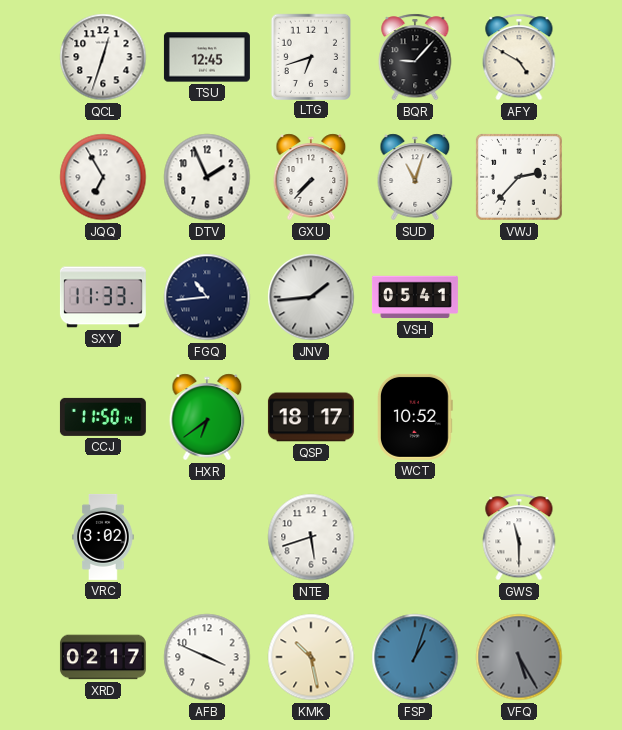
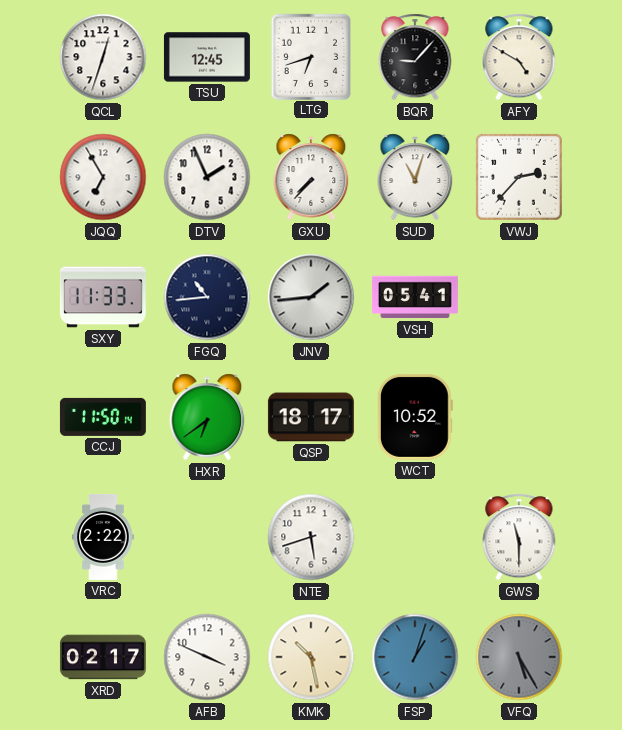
VRC: 3:02 -> 2:22 (103, 537)
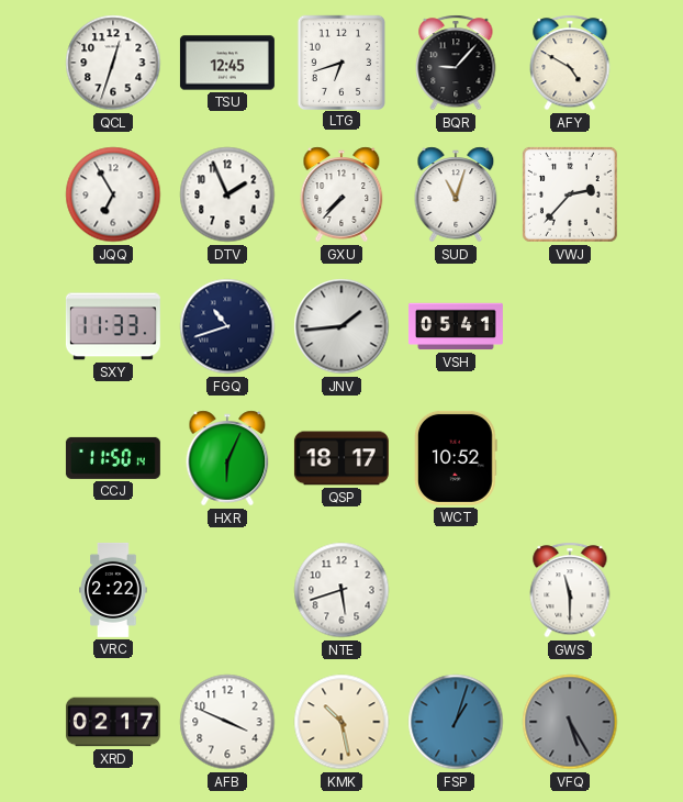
FGQ: 10:44 -> 10:42 (227, 326)
HXR: 6:39 -> 6:04 (227, 458)
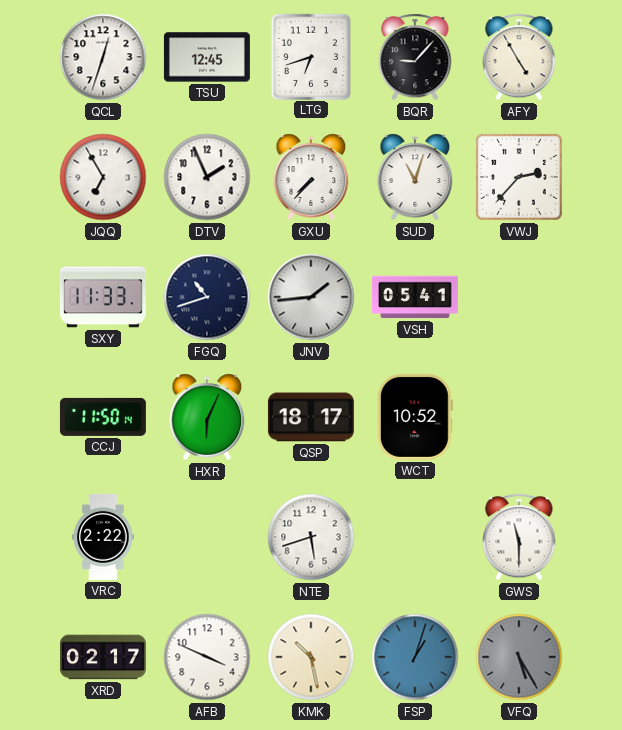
AFY: 4:50 -> 4:55 (519, 57)
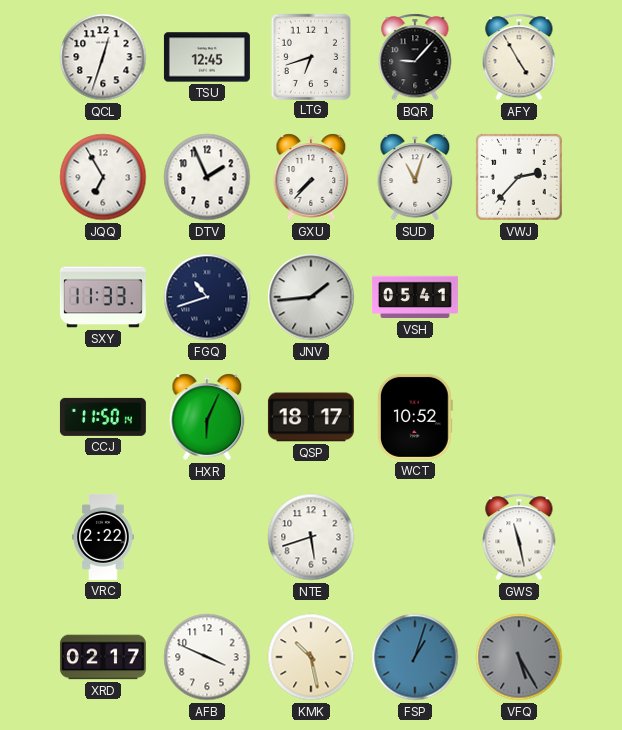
GWS: 11:30 -> 11:28 (519, 537)
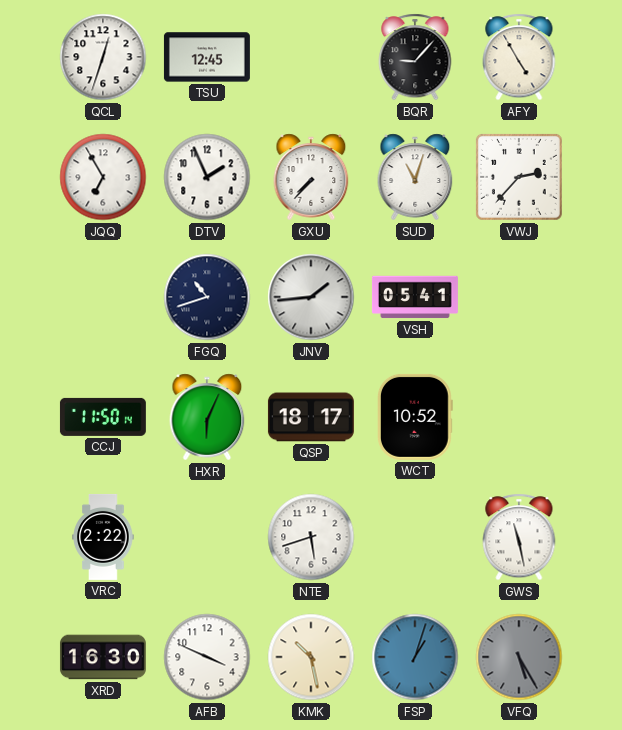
LTG: 6:42 -> none (310, 56)
SXY: 11:33 -> none (103, 297)
XRD: 02:17 -> 16:30 (103, 657)
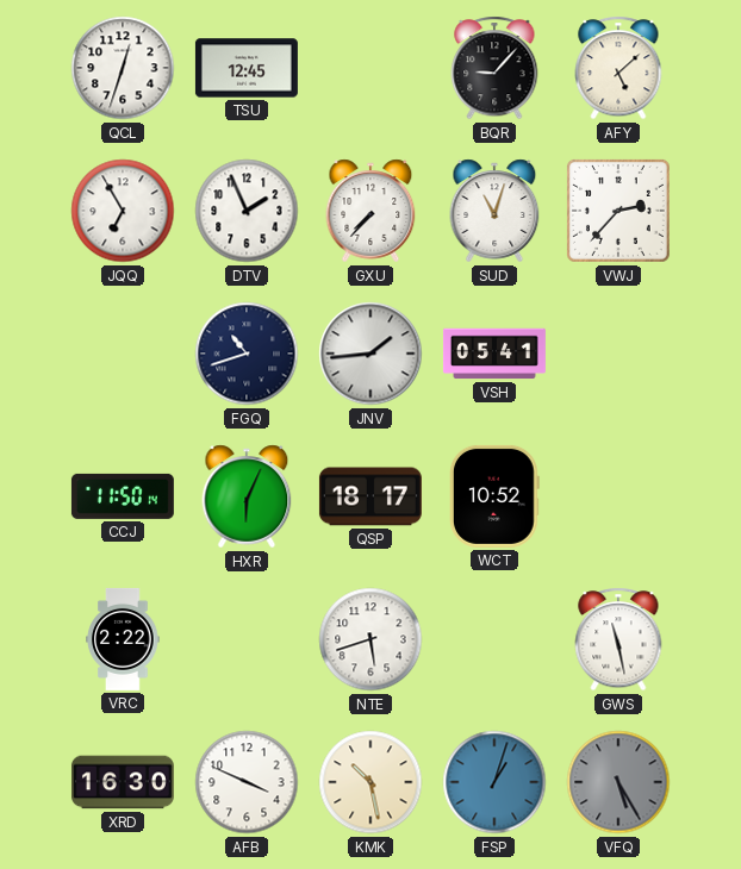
AFY: 4:55 -> 5:08 (618, 68)
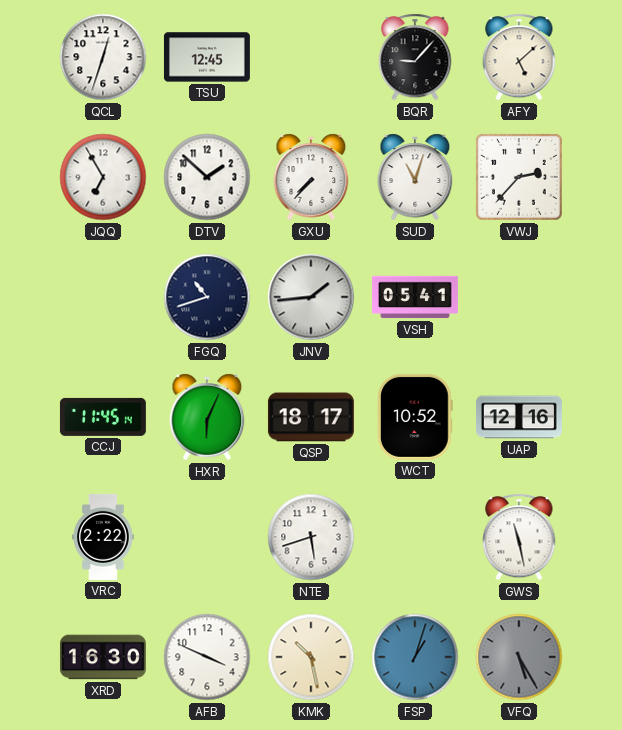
DTV: 1:56 -> 1:52 (207, 177)
CCJ: 11:50 -> 11:45 (103, 417)
UAP: none -> 12:16 (519, 417)
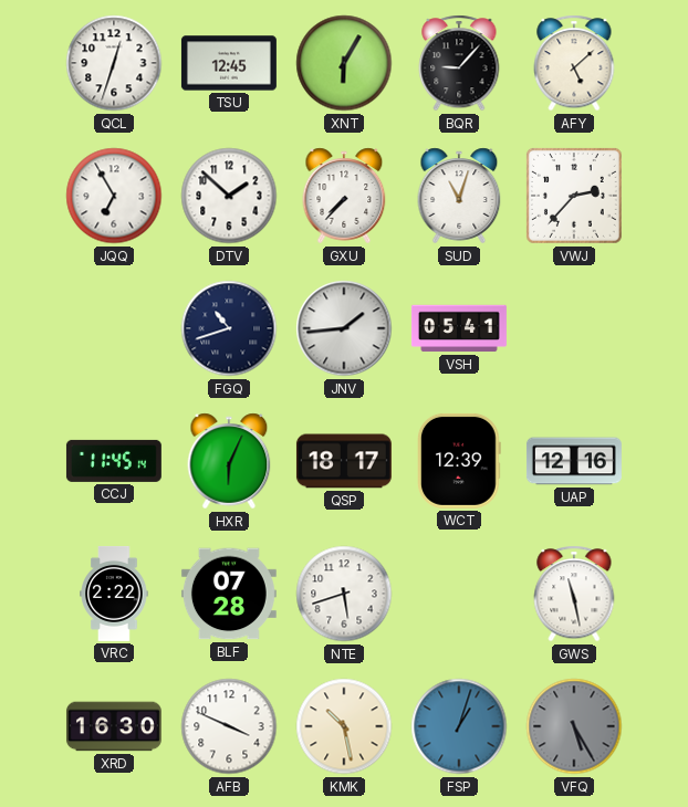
XNT: none -> 6:05 (344, 63)
WCT: 10:52 -> 12:39 (460, 461)
BLF: none -> 07:28 (229, 594)
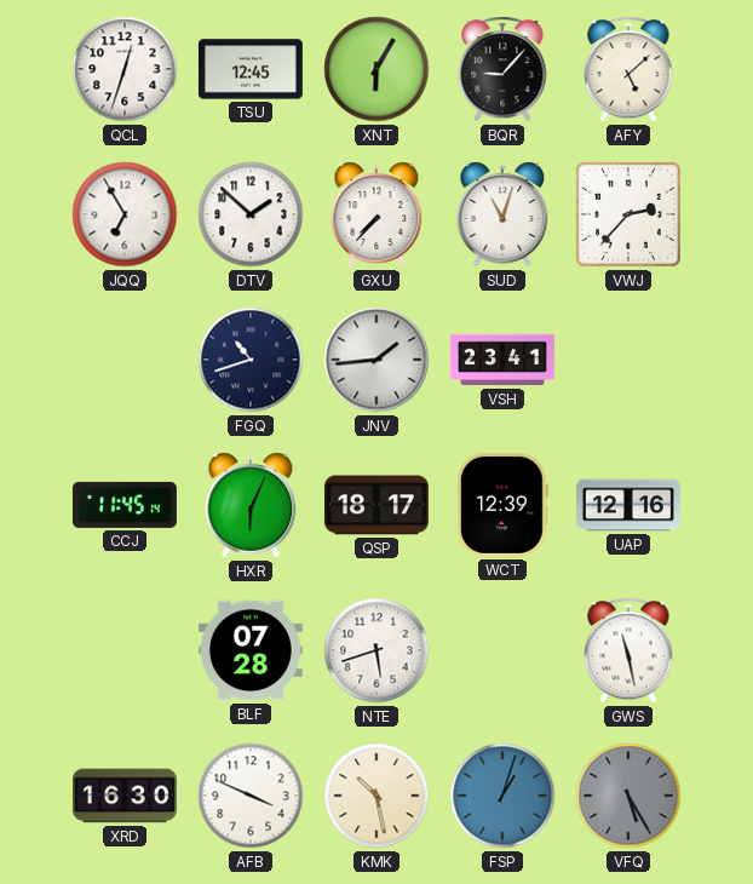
VSH: 05:41 -> 23:41 (502, 360)
VRC: 2:22 -> none (114, 594)
